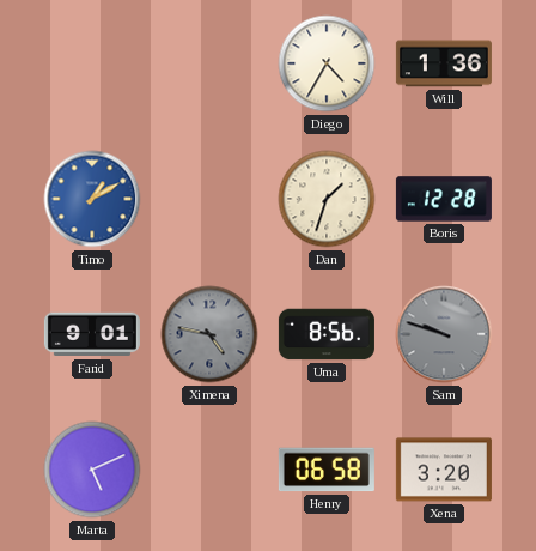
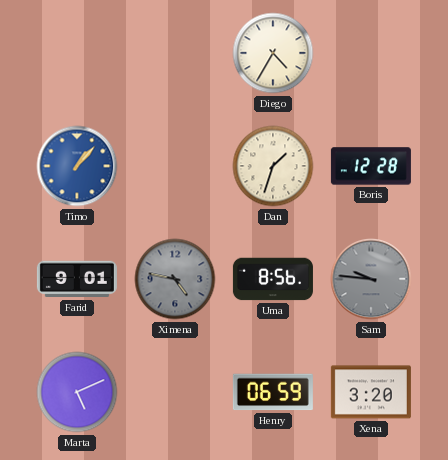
Will: 1:36 -> none (444, 63)
Timo: 1:10 -> 1:07 (77, 166)
Sam: 9:48 -> 9:46 (371, 279)
Henry: 06:58 -> 06:59 (273, 392)
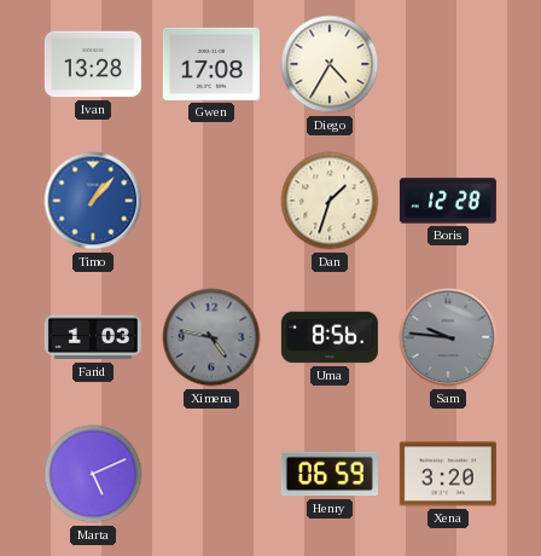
Ivan: none -> 13:28 (93, 64)
Gwen: none -> 17:08 (211, 64)
Farid: 9:01 -> 1:03 (93, 337)
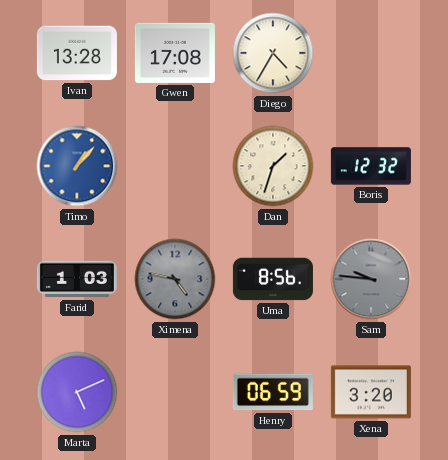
Boris: 12:28 -> 12:32 (371, 166)
